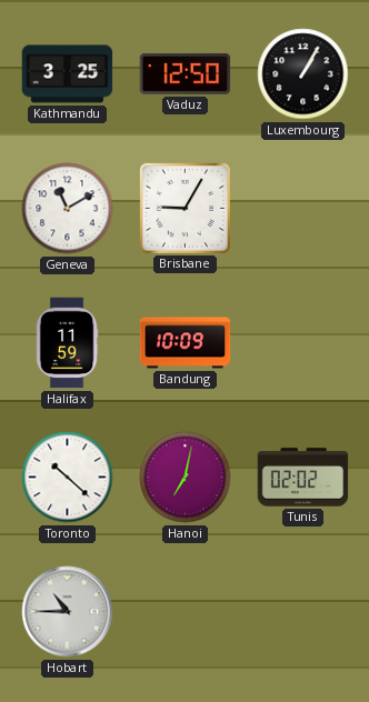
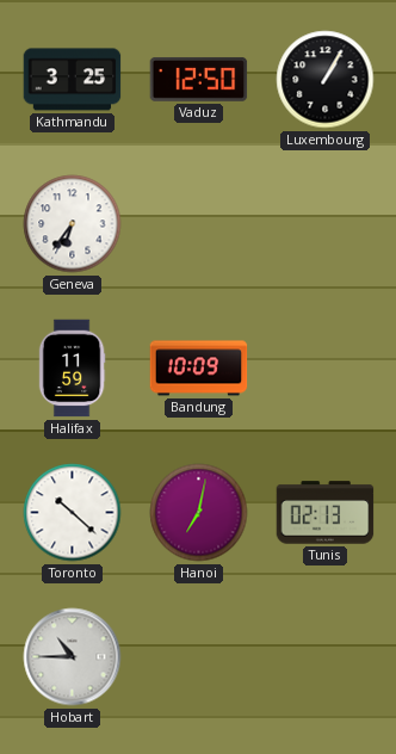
Geneva: 11:10 -> 6:36 (73, 224)
Brisbane: 9:05 -> none (184, 208)
Tunis: 02:02 -> 02:13 (326, 513)
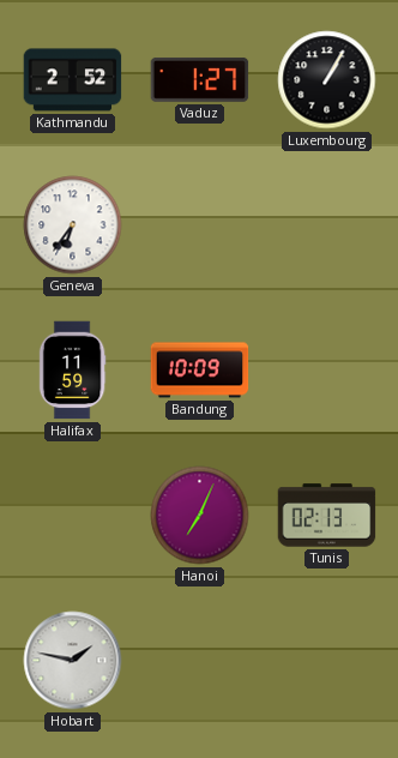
Kathmandu: 3:25 -> 2:52 (73, 80)
Vaduz: 12:50 -> 1:27 (200, 79)
Toronto: 10:22 -> none (73, 513)
Hanoi: 7:02 -> 7:04 (200, 516)
Hobart: 10:45 -> 1:47 (73, 661)
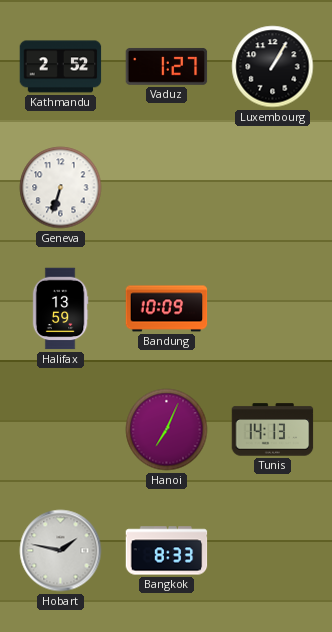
Geneva: 6:36 -> 6:33 (61, 188)
Halifax: 11:59 -> 13:59 (60, 309)
Tunis: 02:13 -> 14:13 (273, 430)
Bangkok: none -> 8:33 (167, 551)
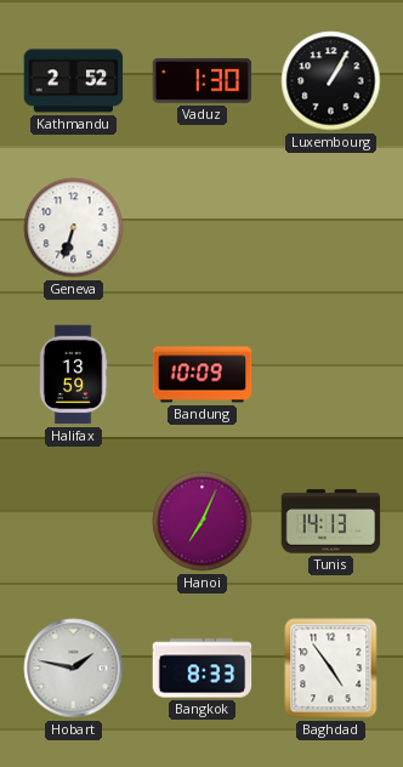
Vaduz: 1:27 -> 1:30 (203, 80)
Baghdad: none -> 4:54 (331, 669)
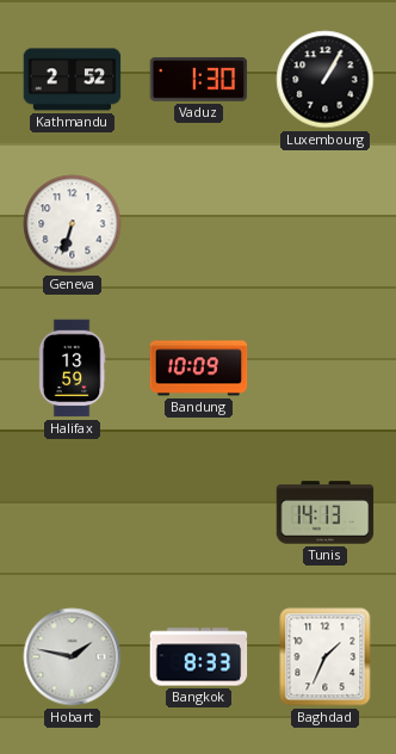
Hanoi: 7:04 -> none (203, 522)
Baghdad: 4:54 -> 1:34 (326, 657)
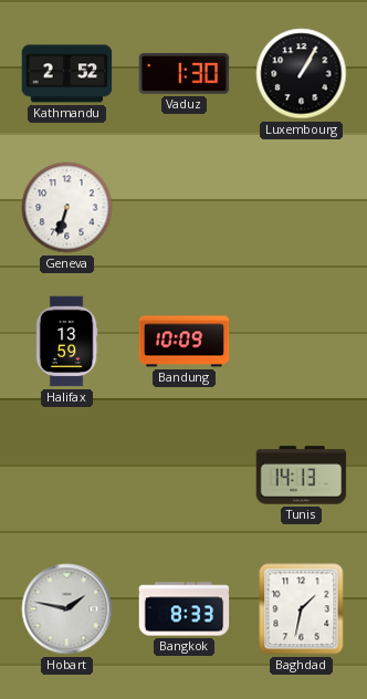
Baghdad: 1:34 -> 1:32 (302, 609)
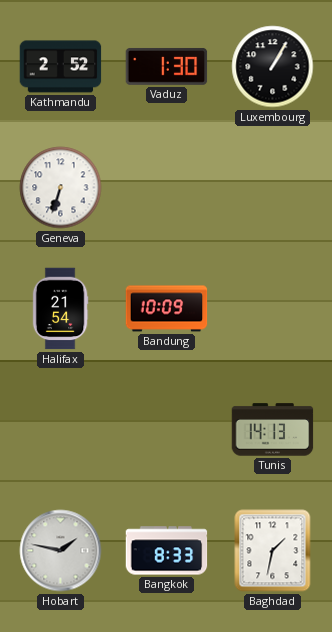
Halifax: 13:59 -> 21:54 (60, 309)
